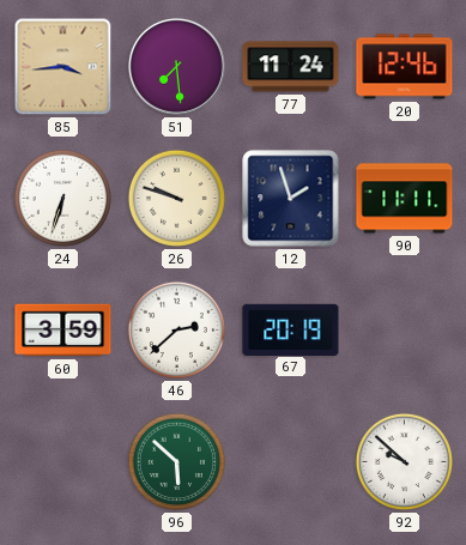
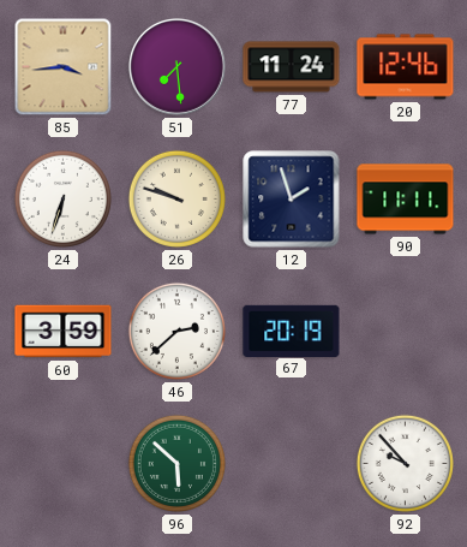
92: 9:52 -> 9:53 (405, 463)
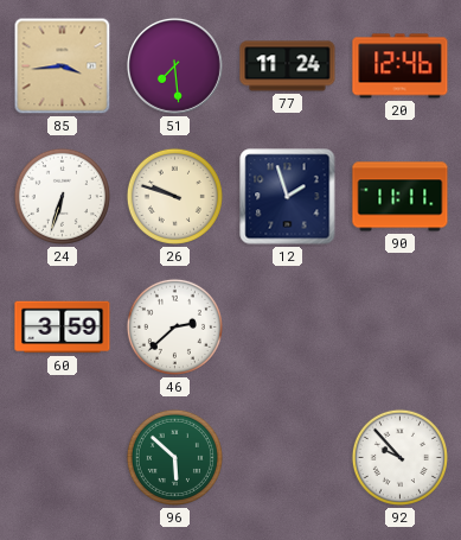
67: 20:19 -> none (292, 331)
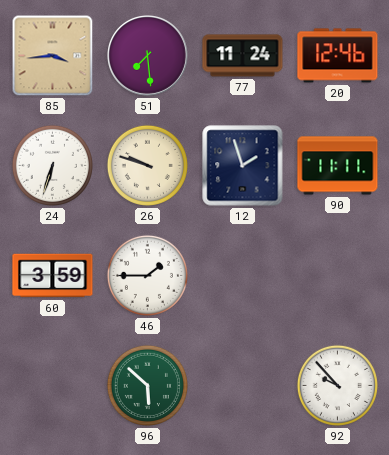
46: 2:38 -> 1:45 (147, 275)
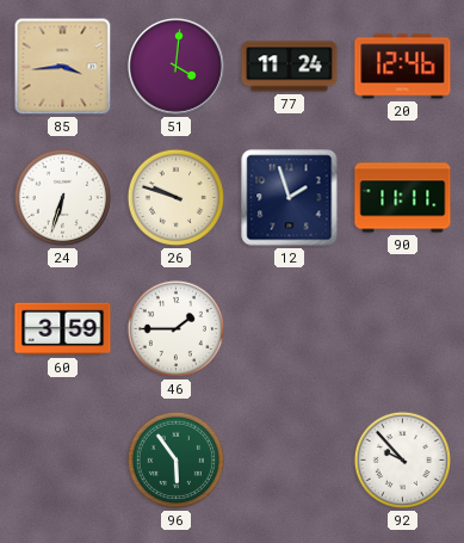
51: 7:29 -> 4:01 (175, 66)
96: 5:52 -> 5:54 (175, 459)
